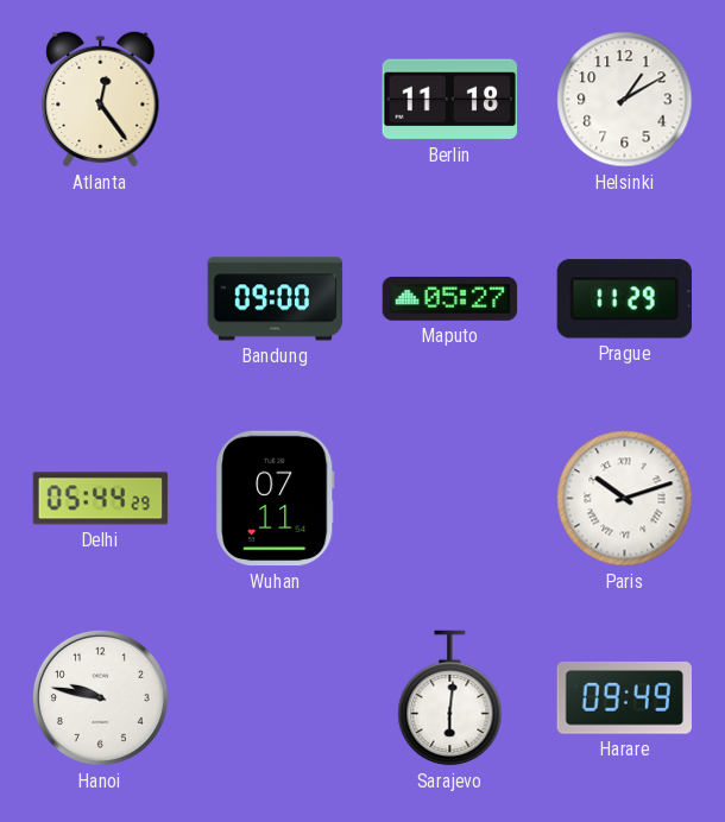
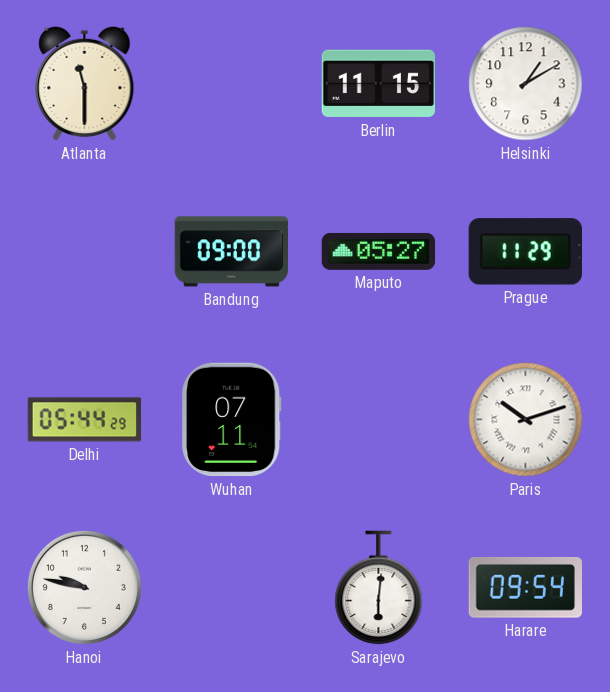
Atlanta: 12:24 -> 11:30 (85, 83)
Berlin: 11:18 -> 11:15 (378, 84)
Harare: 09:49 -> 09:54 (525, 587)
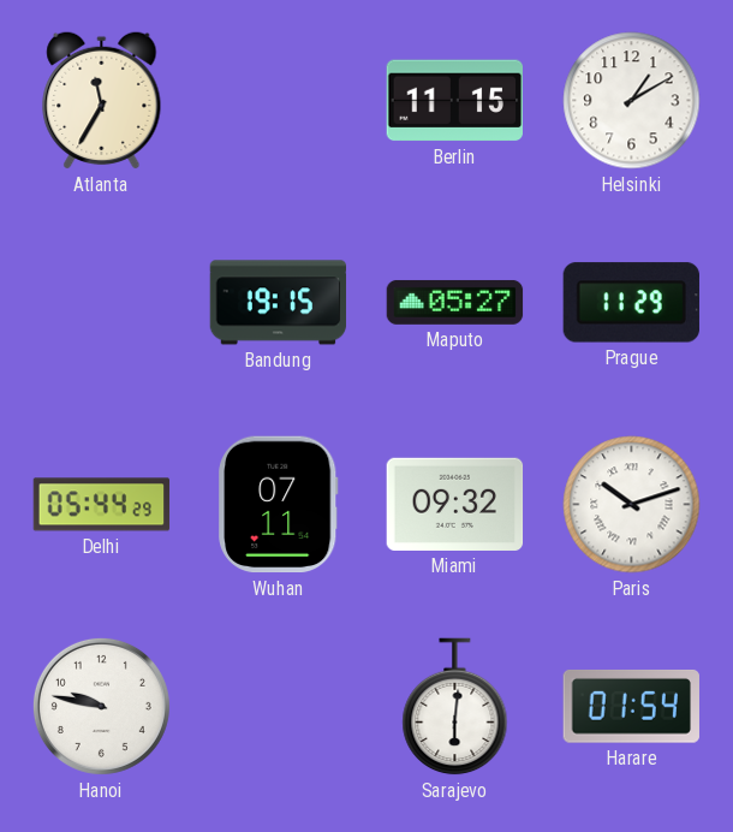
Atlanta: 11:30 -> 11:35 (102, 100)
Bandung: 09:00 -> 19:15 (279, 303)
Miami: none -> 09:32 (455, 504)
Harare: 09:54 -> 01:54 (631, 706)
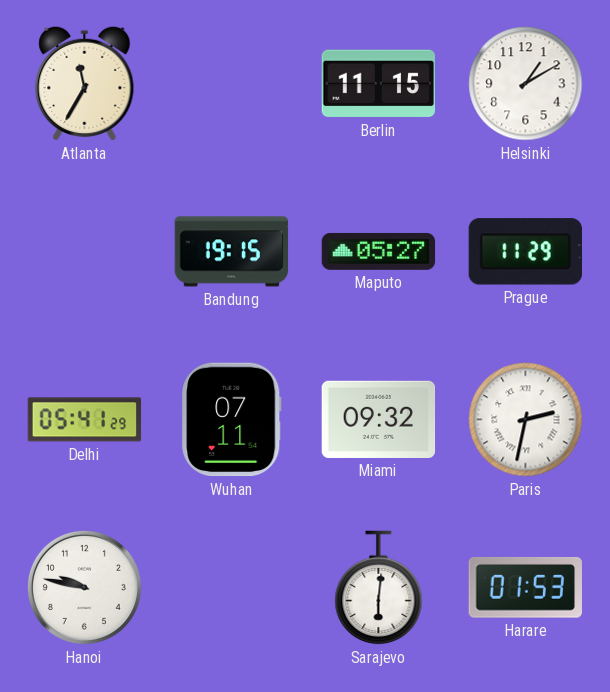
Delhi: 05:44 -> 05:41 (85, 420)
Paris: 10:12 -> 2:32 (526, 420)
Harare: 01:54 -> 01:53 (525, 587)
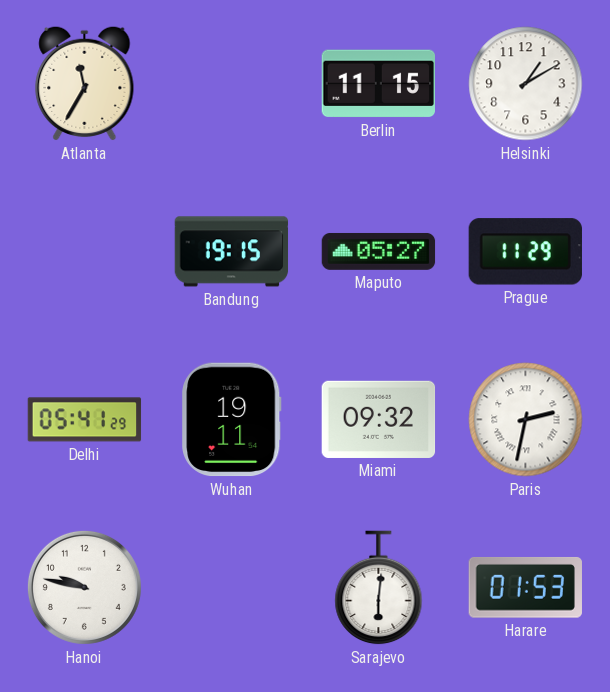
Wuhan: 07:11 -> 19:11 (232, 420)
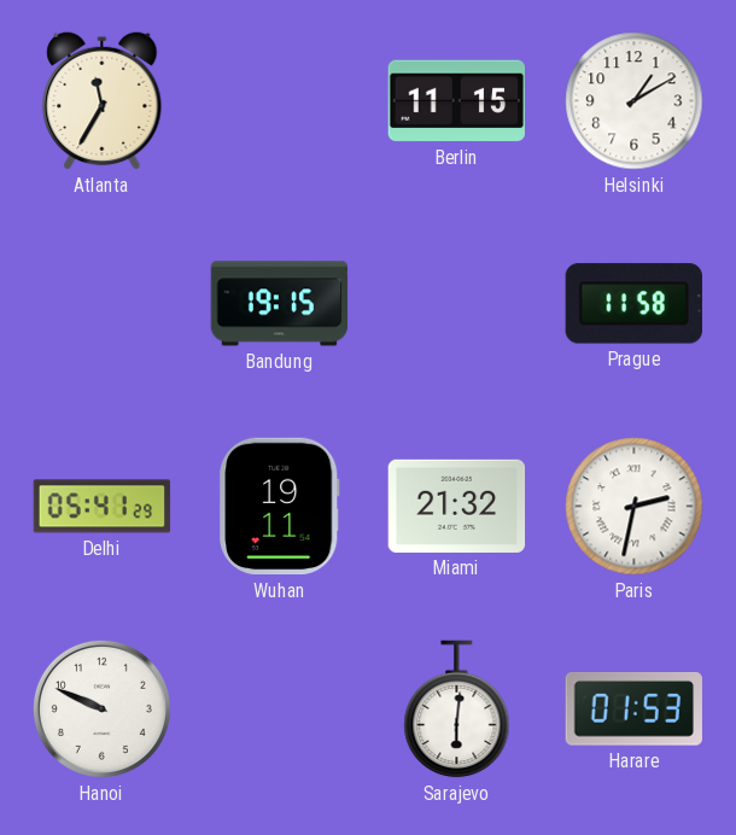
Maputo: 05:27 -> none (379, 251)
Prague: 11:29 -> 11:58 (633, 304)
Miami: 09:32 -> 21:32 (457, 506)
Hanoi: 9:47 -> 9:49 (101, 708)
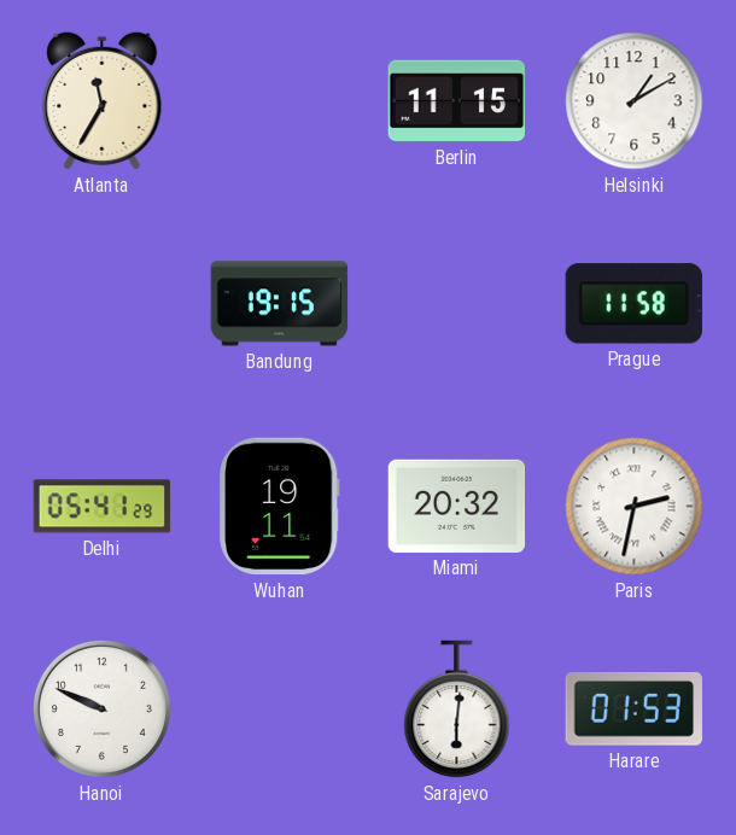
Miami: 21:32 -> 20:32 (457, 506)
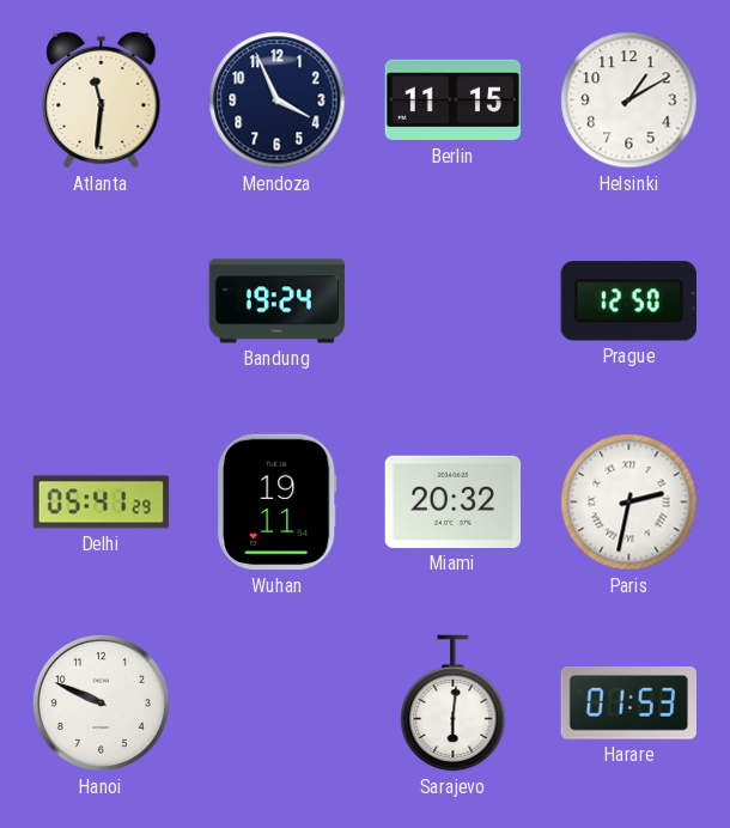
Atlanta: 11:35 -> 11:31 (102, 99)
Mendoza: none -> 3:56 (278, 101)
Bandung: 19:15 -> 19:24 (278, 302)
Prague: 11:58 -> 12:50 (628, 302)
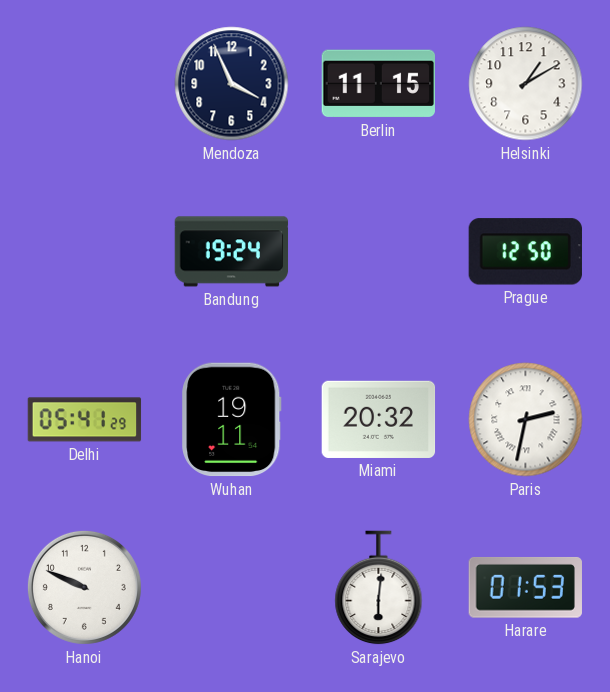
Atlanta: 11:31 -> none (102, 99)
